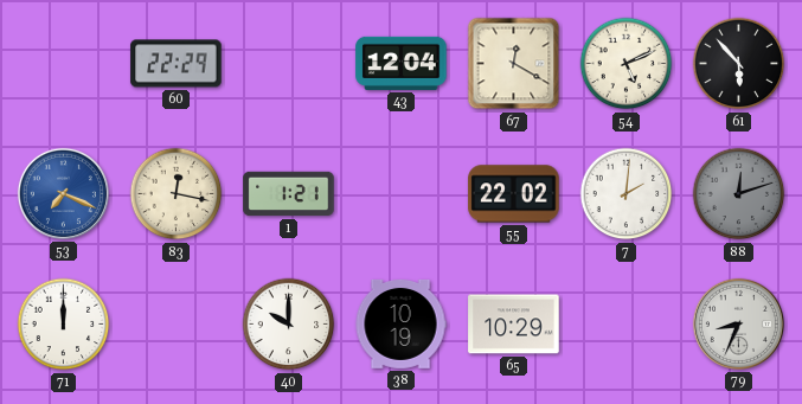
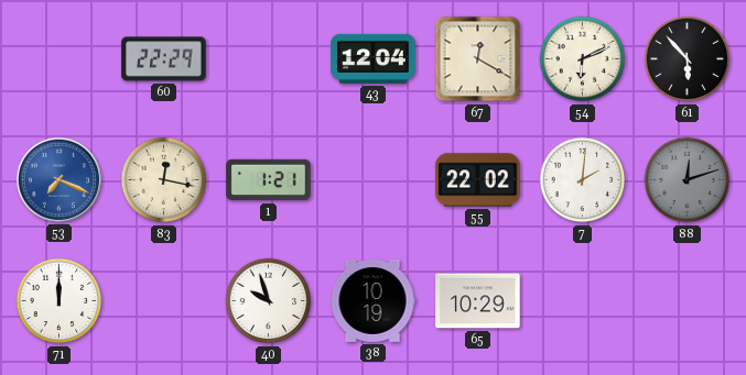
54: 5:11 -> 6:11 (583, 59)
40: 10:00 -> 9:57 (269, 301)
79: 8:34 -> none (738, 323)
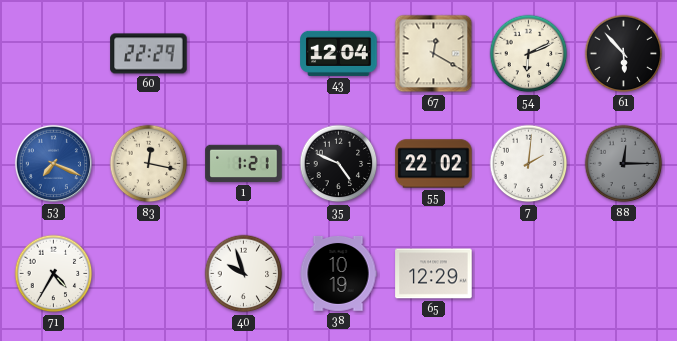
35: none -> 4:49 (339, 164)
88: 12:12 -> 12:15 (624, 164)
71: 12:00 -> 4:35 (54, 274)
65: 10:29 -> 12:29 (434, 274)
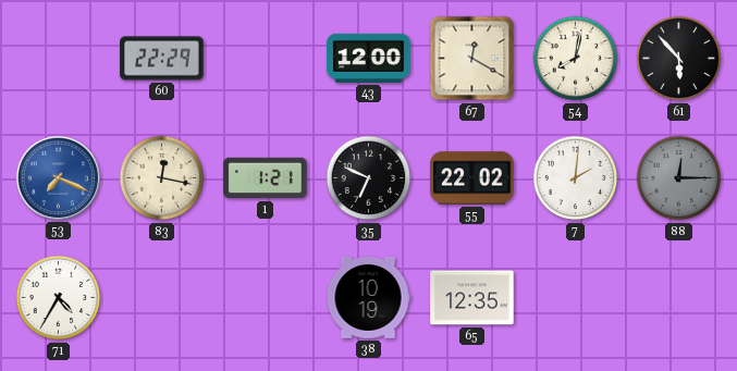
43: 12:04 -> 12:00 (369, 58)
54: 6:11 -> 8:02 (576, 59)
35: 4:49 -> 6:49 (369, 178)
40: 9:57 -> none (244, 274)
65: 12:29 -> 12:35 (472, 298)
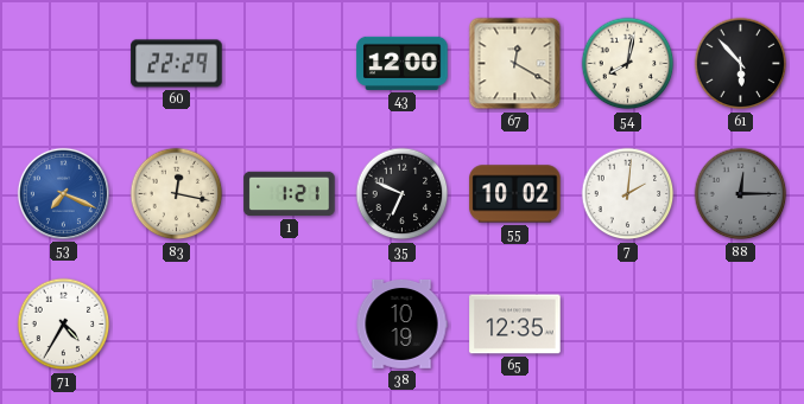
55: 22:02 -> 10:02 (515, 194)
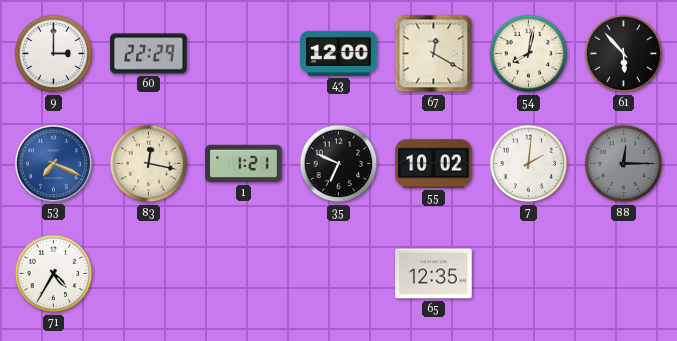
9: none -> 3:00 (54, 54)
38: 10:19 -> none (401, 325)
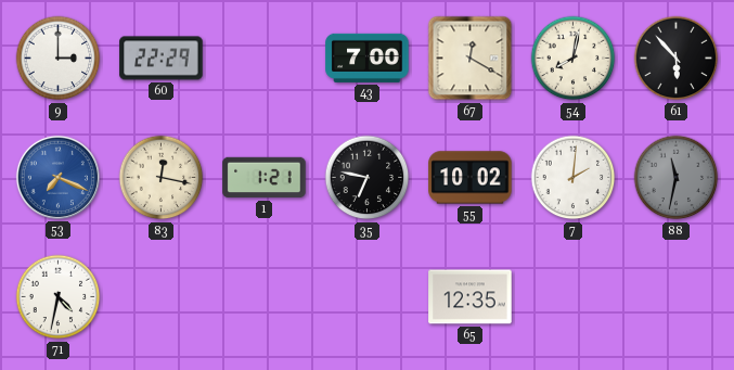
43: 12:00 -> 7:00 (368, 58)
35: 6:49 -> 6:47 (368, 178)
88: 12:15 -> 11:32 (677, 178)
71: 4:35 -> 4:32 (59, 297)
